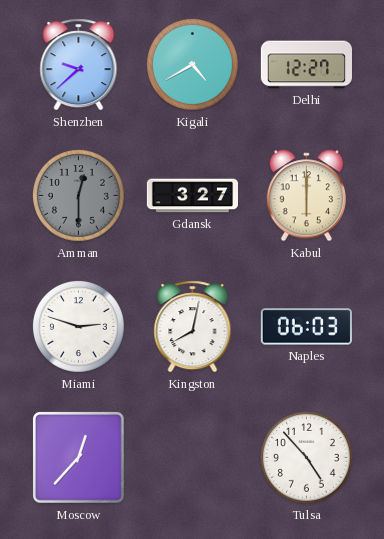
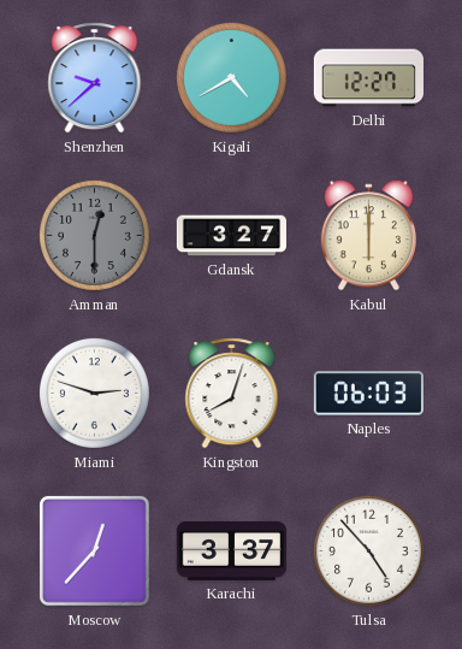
Kingston: 8:02 -> 8:03 (232, 394)
Karachi: none -> 3:37 (231, 550)
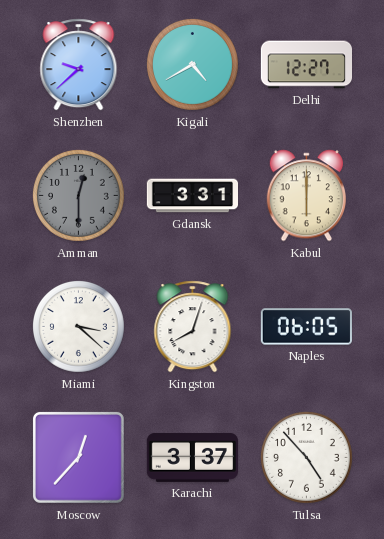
Gdansk: 3:27 -> 3:31 (193, 196)
Miami: 2:48 -> 3:22 (79, 327)
Naples: 06:03 -> 06:05 (306, 327)
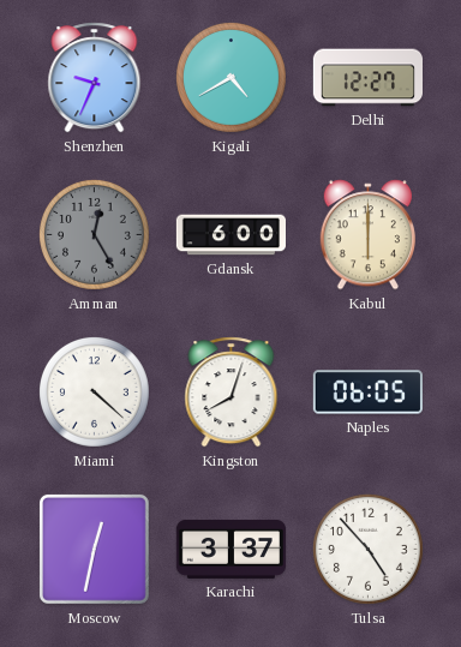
Shenzhen: 9:38 -> 9:34 (95, 78)
Amman: 12:30 -> 12:25 (95, 235)
Gdansk: 3:31 -> 6:00 (232, 235)
Miami: 3:22 -> 4:22 (95, 393)
Moscow: 12:37 -> 12:32 (94, 549)
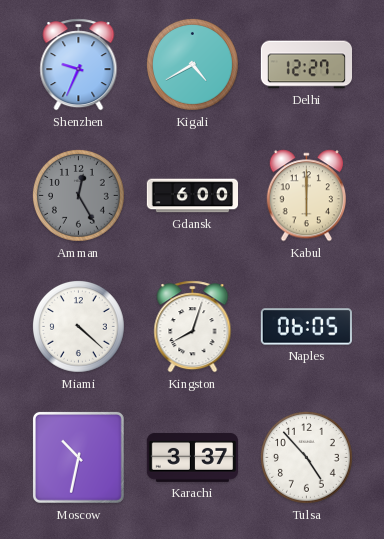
Moscow: 12:32 -> 10:32 (78, 457)
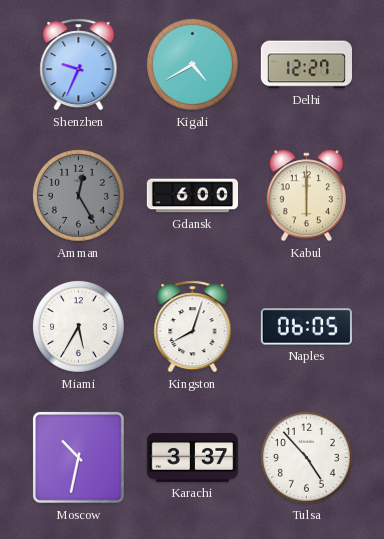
Miami: 4:22 -> 5:35 (79, 327)
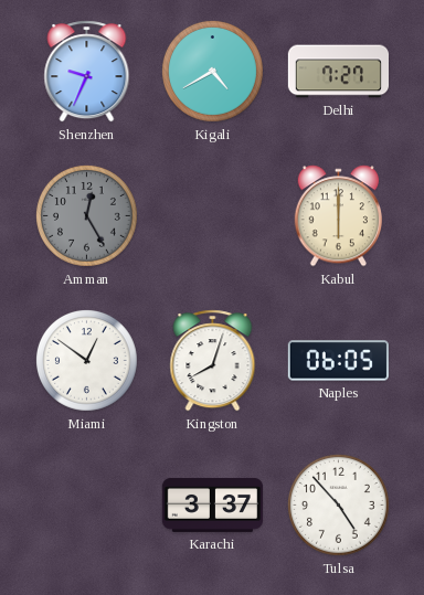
Delhi: 12:27 -> 7:27 (338, 72)
Gdansk: 6:00 -> none (193, 196)
Miami: 5:35 -> 12:51 (87, 361)
Moscow: 10:32 -> none (78, 457)
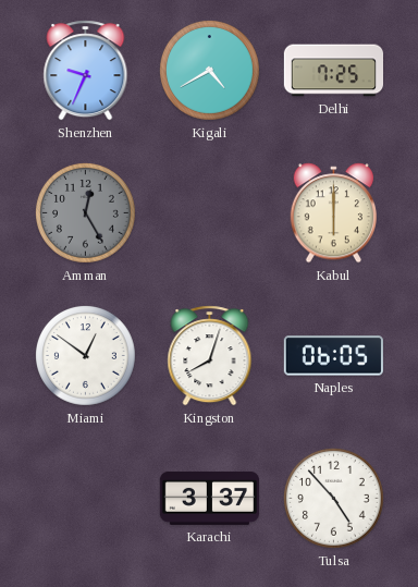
Delhi: 7:27 -> 7:25 (333, 71)
